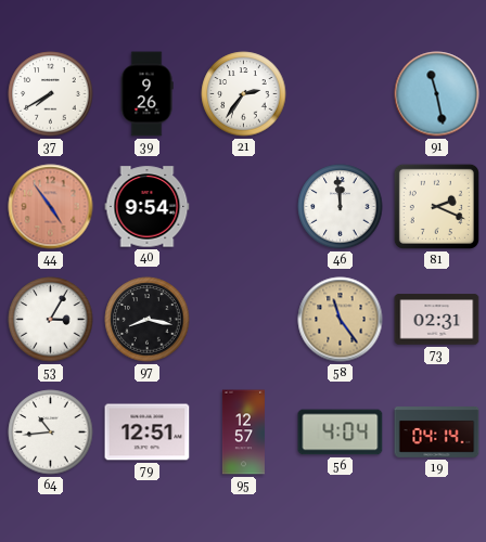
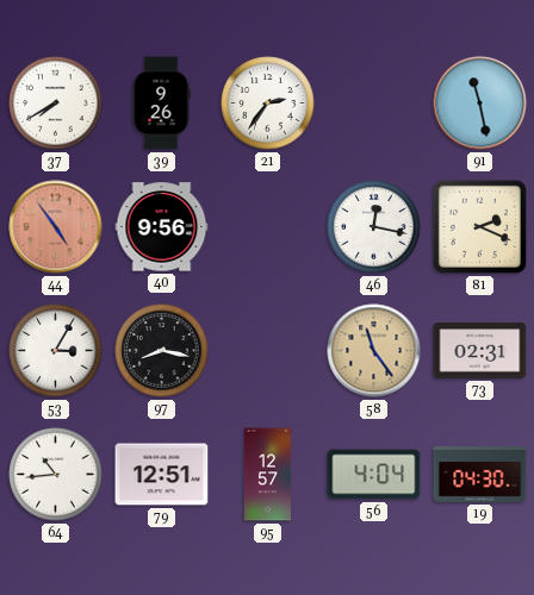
40: 9:54 -> 9:56 (162, 227)
46: 11:59 -> 12:17 (374, 227)
19: 04:14 -> 04:30 (480, 475)
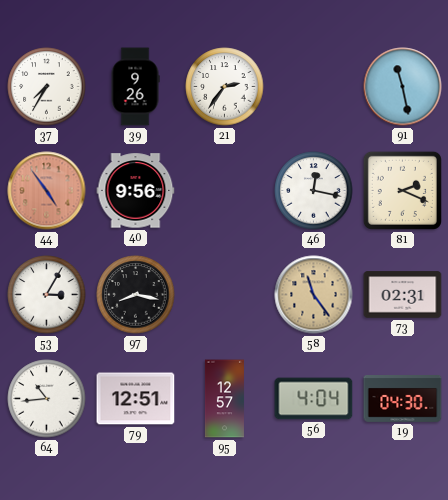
37: 7:40 -> 7:35 (47, 87)
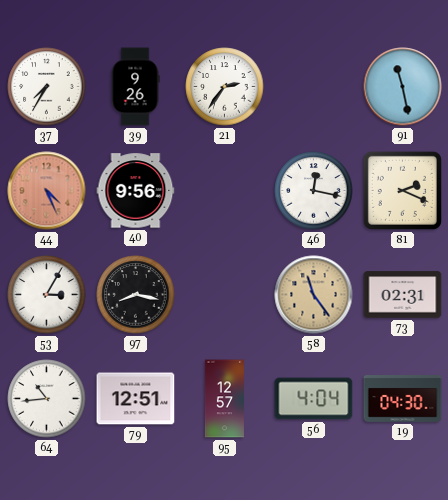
44: 4:54 -> 4:26 (47, 191)
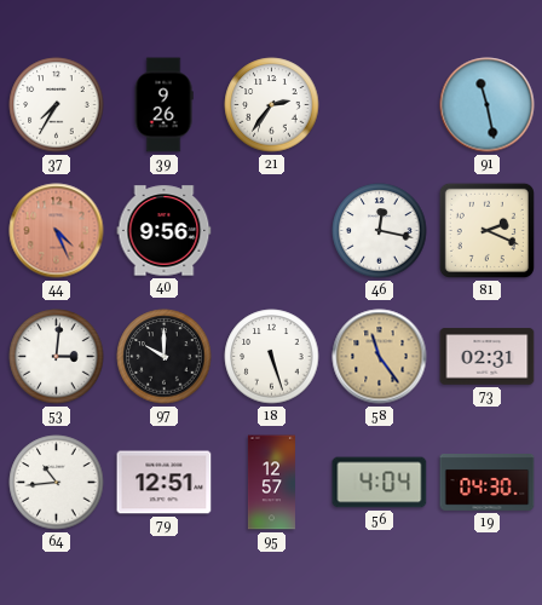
53: 3:05 -> 3:01 (57, 357)
97: 8:17 -> 10:00 (165, 357)
18: none -> 5:27 (272, 357)
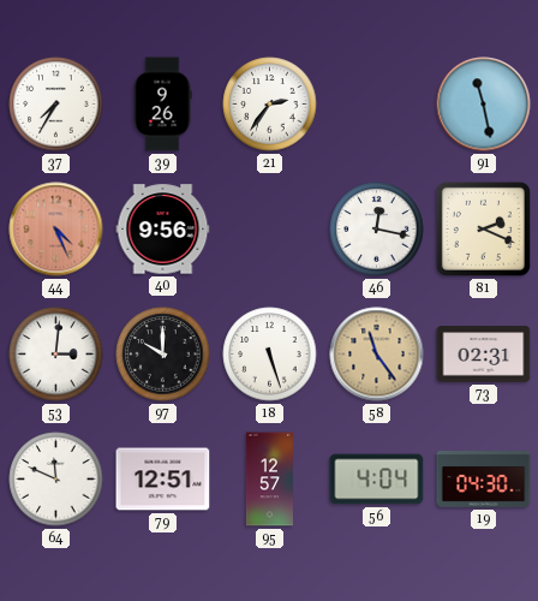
64: 10:44 -> 11:49 (56, 480)
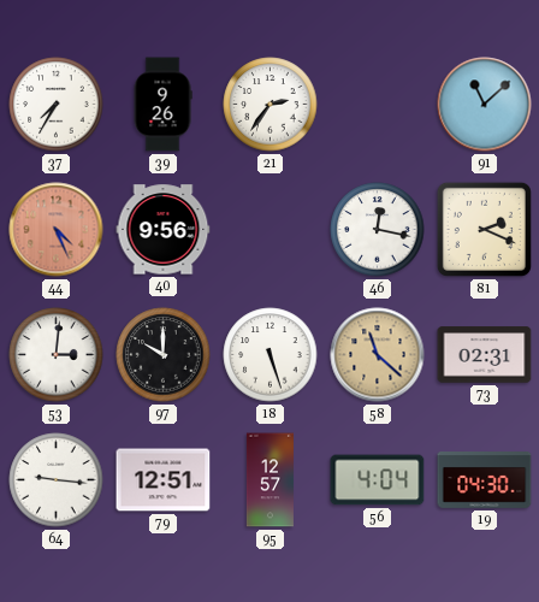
91: 11:28 -> 11:08 (485, 105)
58: 11:24 -> 11:22 (378, 355)
64: 11:49 -> 9:16 (57, 480)
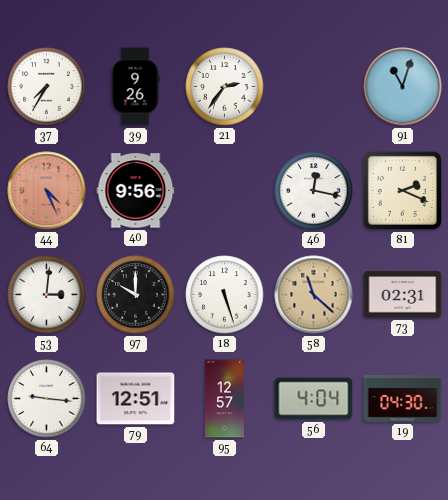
91: 11:08 -> 11:03 (403, 87)
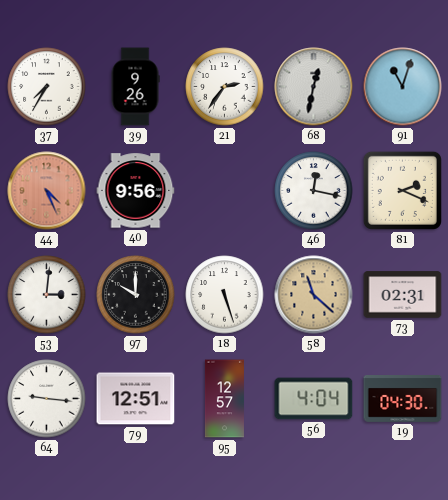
68: none -> 12:32 (314, 87)
